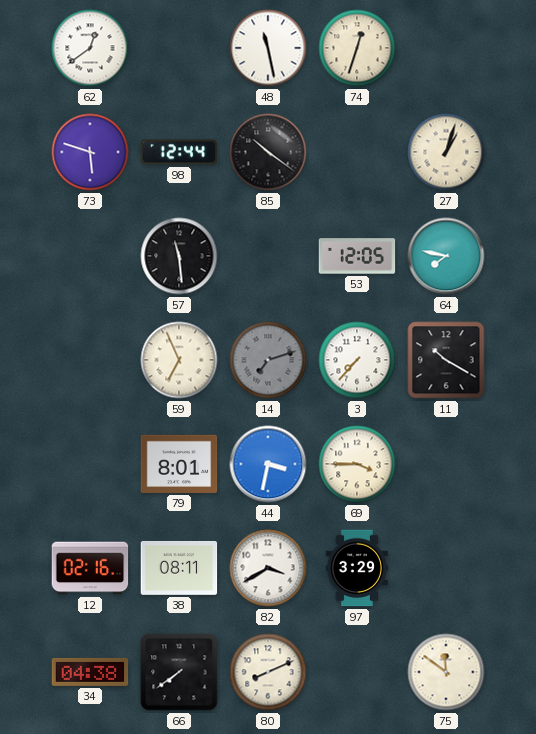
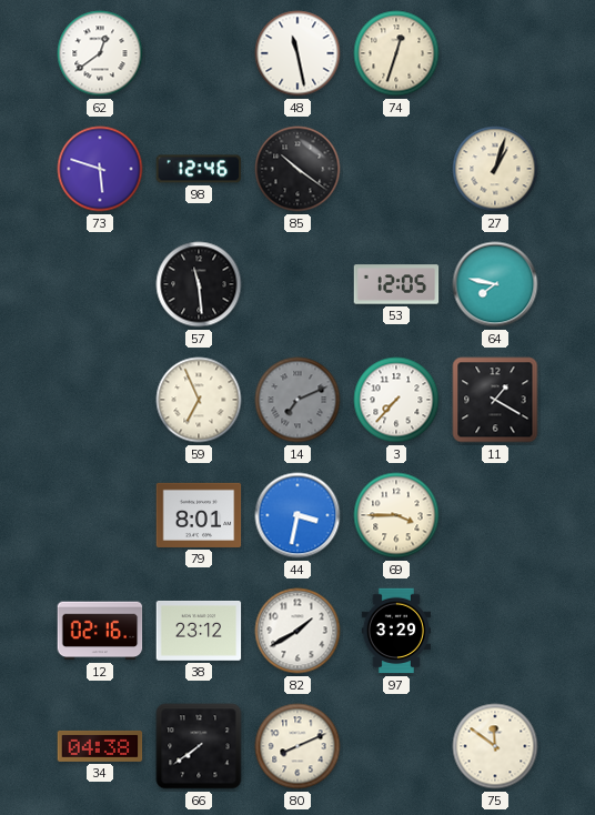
98: 12:44 -> 12:46 (199, 169)
14: 7:12 -> 7:11 (297, 400)
11: 10:20 -> 1:20 (495, 400)
38: 08:11 -> 23:12 (199, 631)
82: 3:40 -> 1:40 (297, 631)
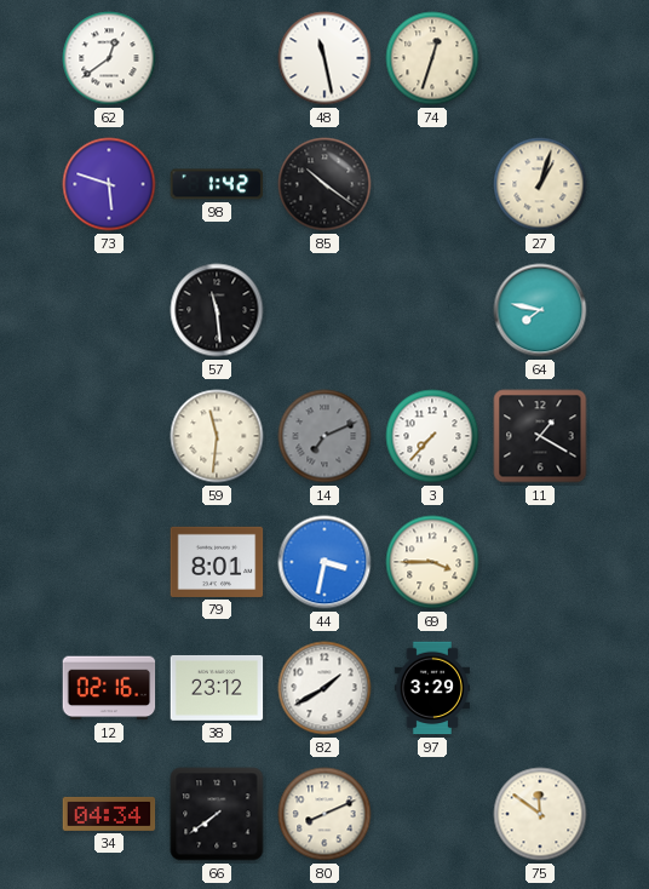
98: 12:46 -> 1:42 (217, 184)
53: 12:05 -> none (396, 284)
59: 6:56 -> 11:31 (217, 436)
34: 04:38 -> 04:34 (109, 814)
